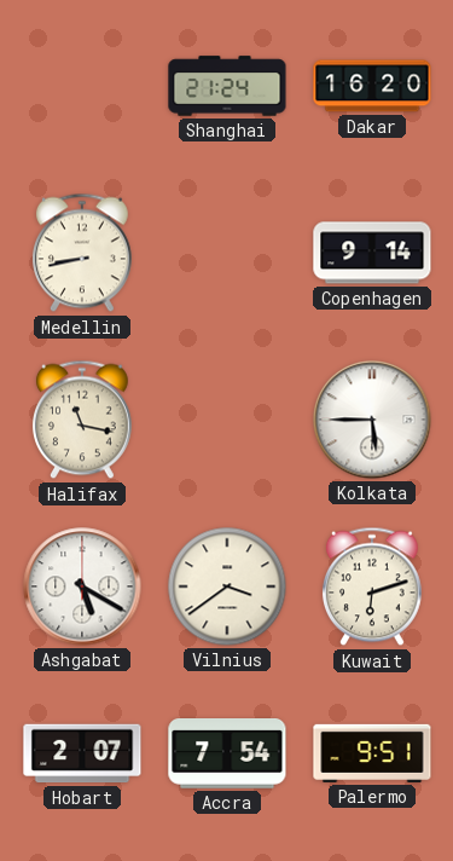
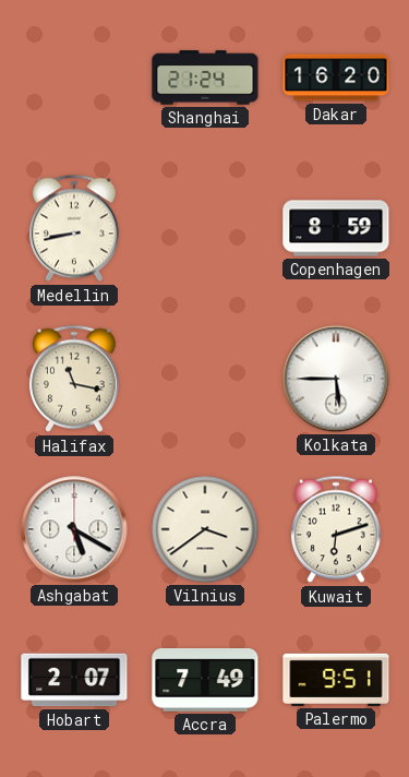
Copenhagen: 9:14 -> 8:59 (336, 228)
Accra: 7:54 -> 7:49 (205, 680)
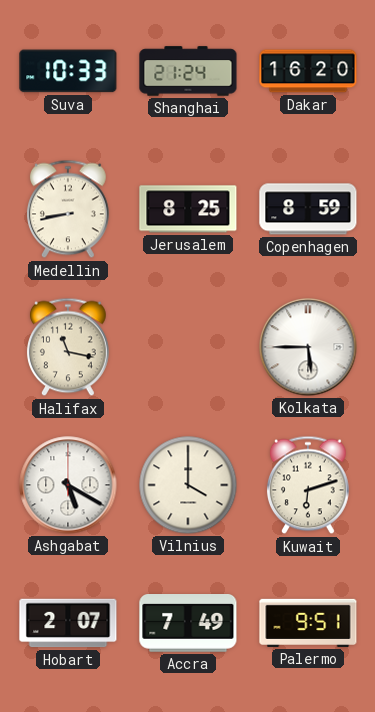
Suva: none -> 10:33 (68, 71)
Jerusalem: none -> 8:25 (188, 209)
Vilnius: 3:39 -> 4:00 (188, 485)
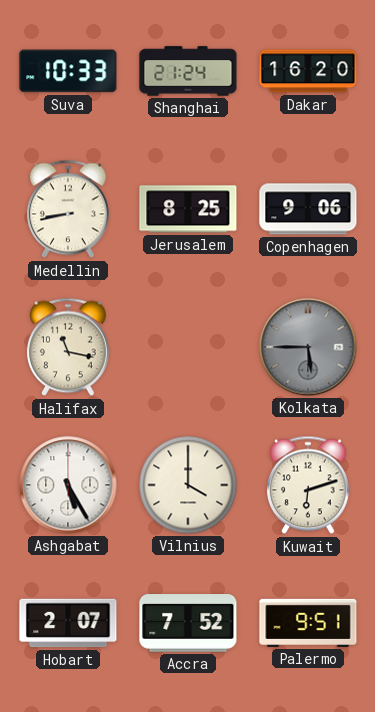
Copenhagen: 8:59 -> 9:06 (308, 209)
Kolkata dial: white -> grey (308, 347)
Ashgabat: 5:20 -> 5:25 (68, 485)
Accra: 7:49 -> 7:52 (188, 623)
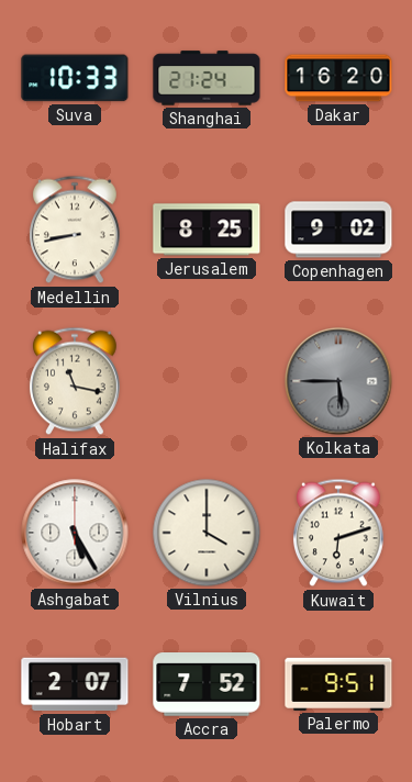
Copenhagen: 9:06 -> 9:02 (338, 230)
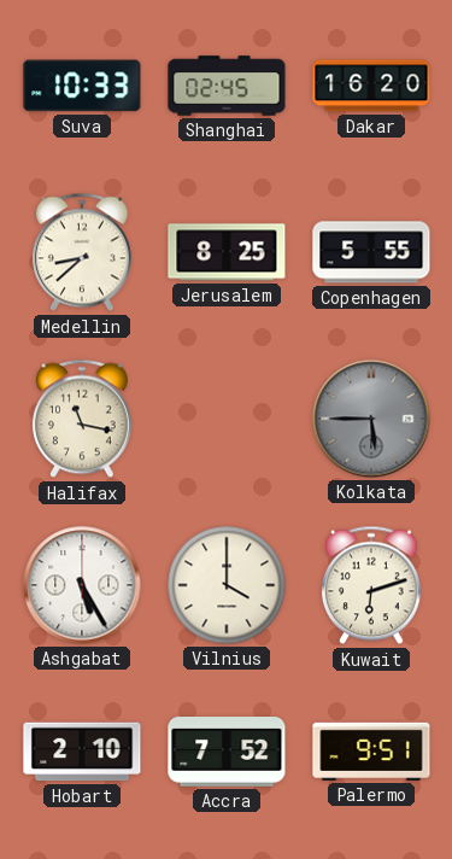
Shanghai: 21:24 -> 02:45 (227, 86)
Medellin: 8:43 -> 8:38 (82, 252)
Copenhagen: 9:02 -> 5:55 (371, 252)
Hobart: 2:07 -> 2:10 (82, 752)
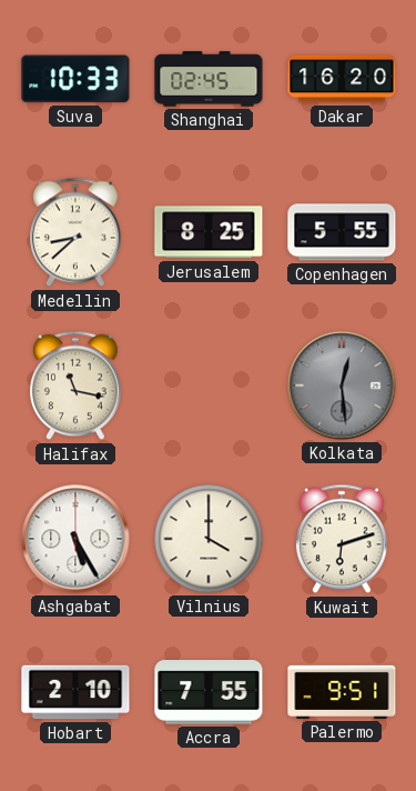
Kolkata: 5:45 -> 12:29 (342, 386)
Accra: 7:52 -> 7:55 (209, 692)
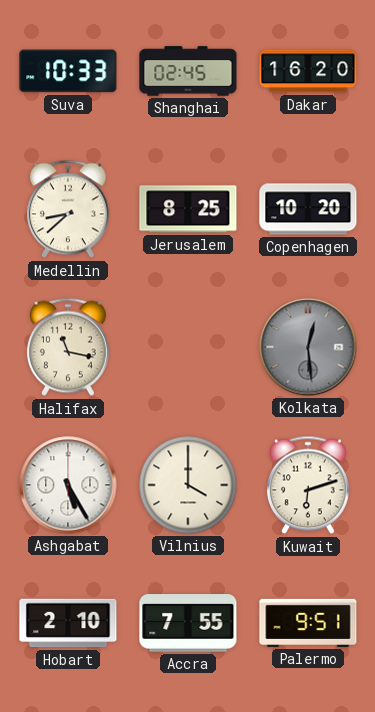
Copenhagen: 5:55 -> 10:20 (308, 209)
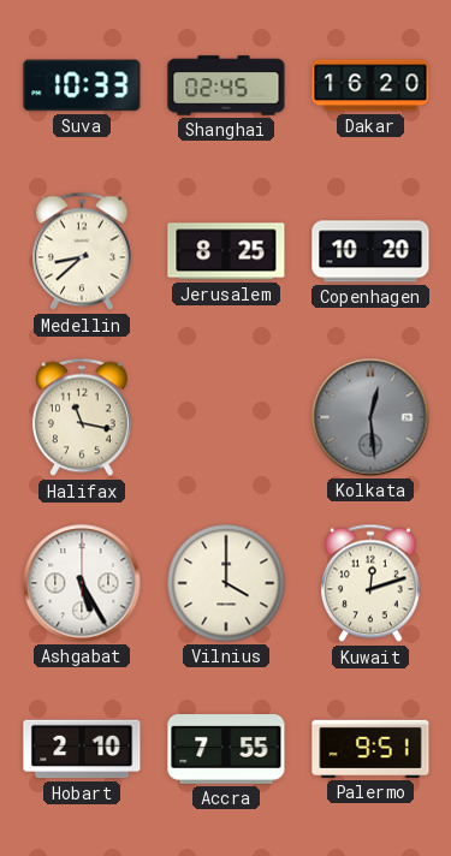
Kuwait: 6:12 -> 12:12 (370, 583)
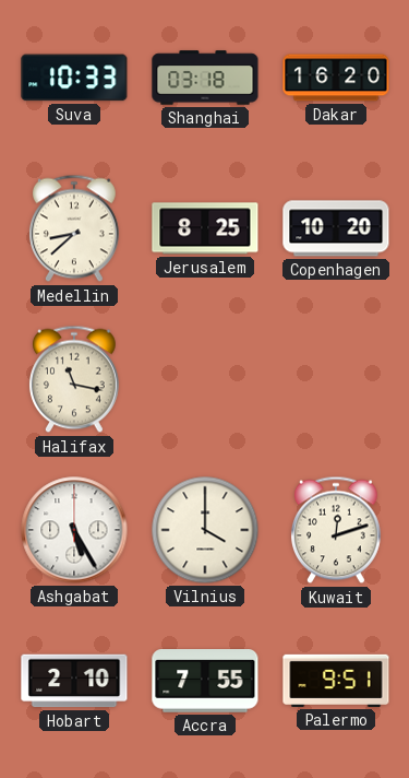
Shanghai: 02:45 -> 03:18 (205, 78)
Kolkata: 12:29 -> none (370, 417)
